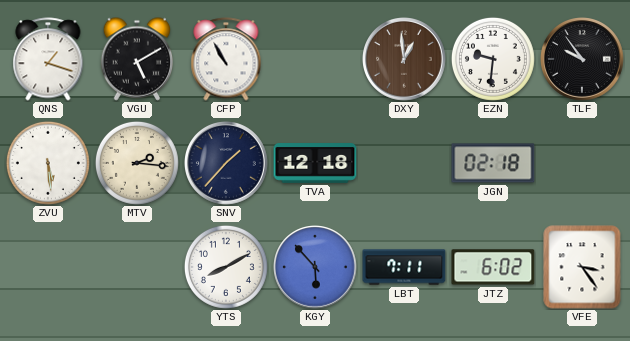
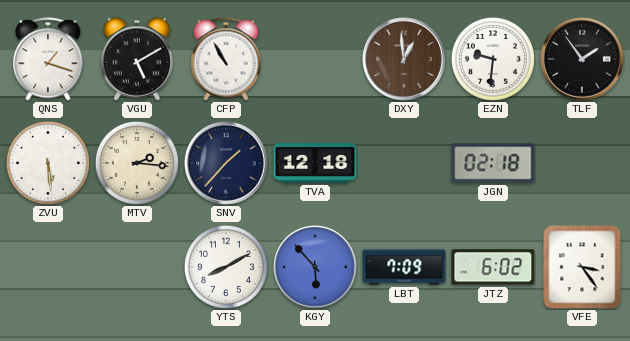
TLF: 9:54 -> 1:54 (583, 60)
LBT: 7:11 -> 7:09 (404, 267)
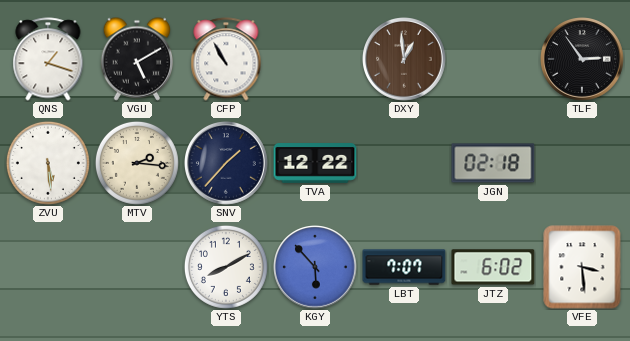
EZN: 9:31 -> none (493, 59)
TLF: 1:54 -> 2:54 (583, 60)
TVA: 12:18 -> 12:22 (315, 164)
LBT: 7:09 -> 7:07 (404, 267)
VFE: 3:24 -> 3:29 (582, 267)
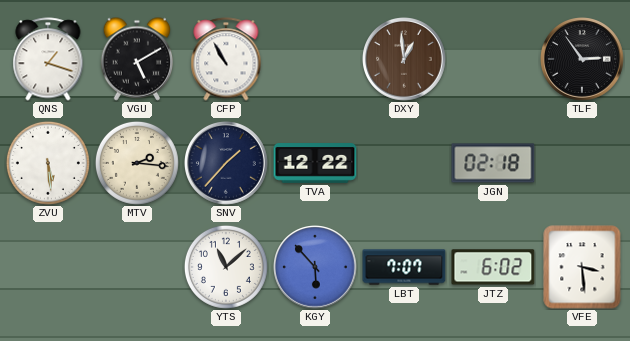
YTS: 8:10 -> 11:08 (226, 267)
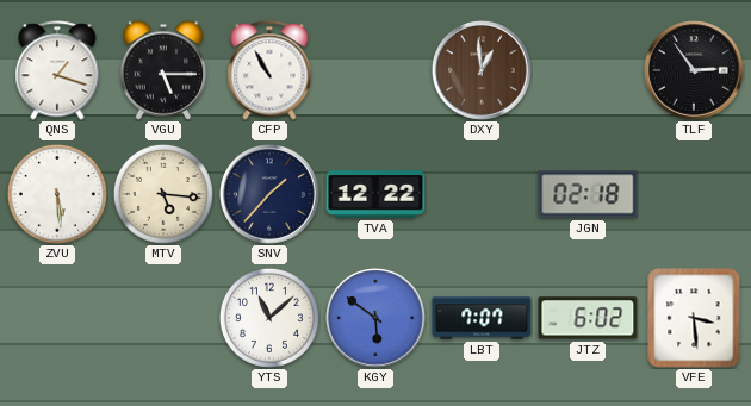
VGU: 5:10 -> 5:15 (163, 70)
MTV: 2:16 -> 5:16 (163, 194)
KGY: 5:53 -> 5:51 (377, 319)
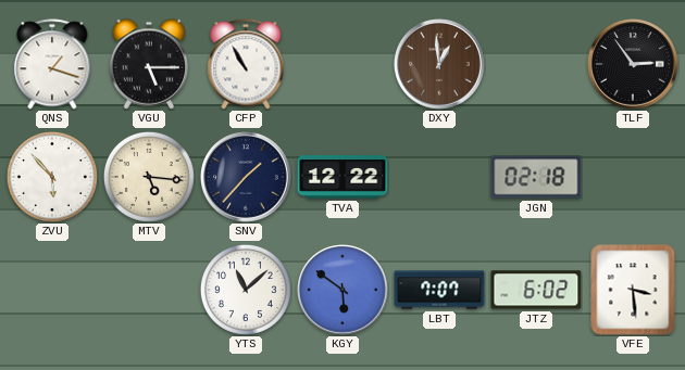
ZVU: 5:29 -> 5:53 (52, 177)
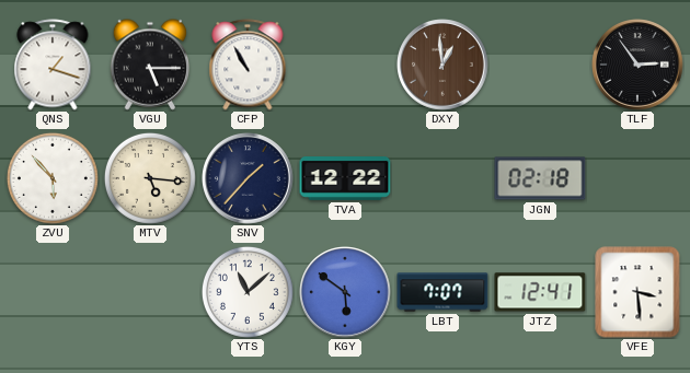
JTZ: 6:02 -> 12:41 (540, 292)
